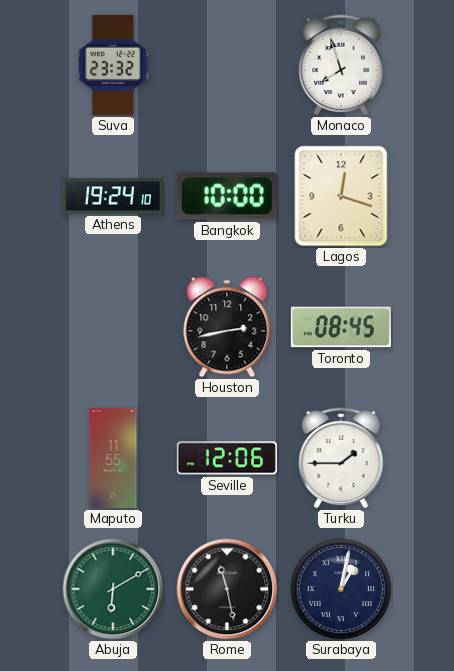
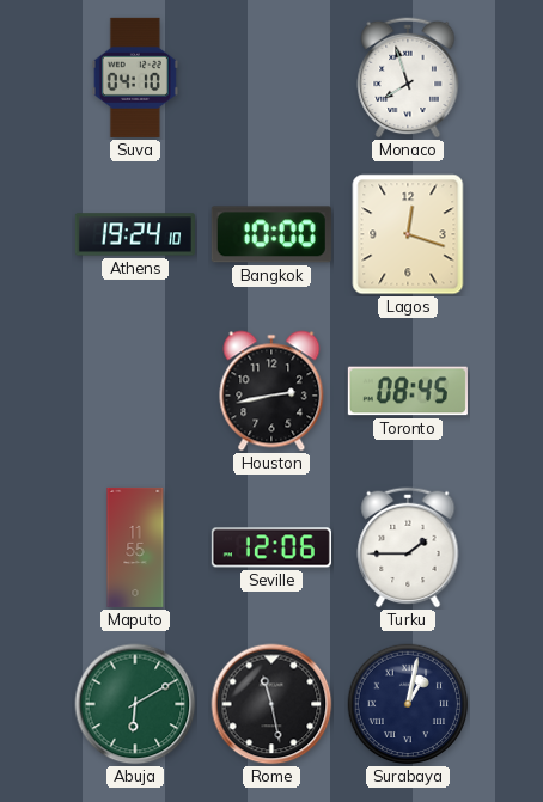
Suva: 23:32 -> 04:10 (135, 78)
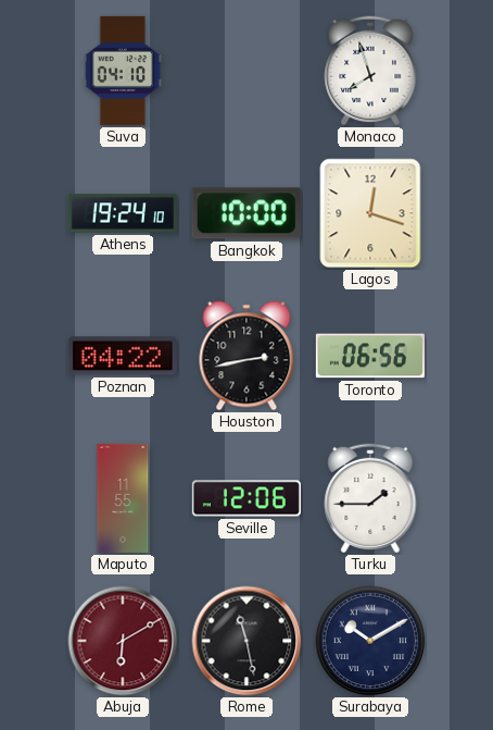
Poznan: none -> 04:22 (123, 356)
Toronto: 08:45 -> 06:56 (370, 356)
Abuja dial: green -> burgundy (123, 641)
Surabaya: 1:02 -> 10:10 (370, 641)
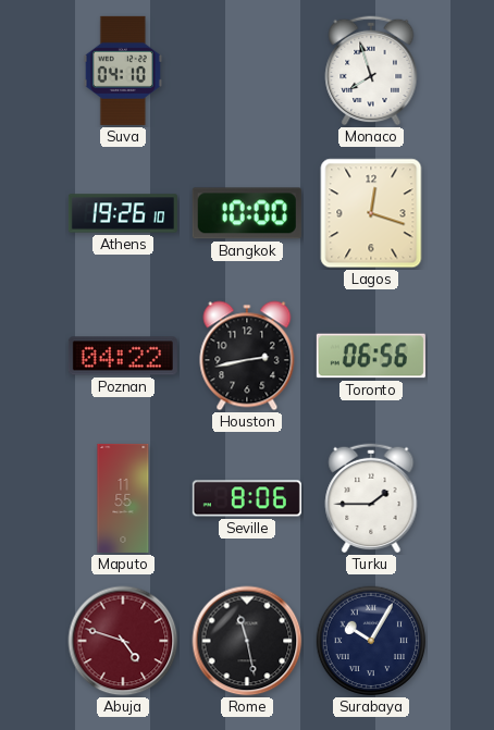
Athens: 19:24 -> 19:26 (123, 213)
Seville: 12:06 -> 8:06 (247, 498)
Abuja: 6:10 -> 4:48 (123, 641)
Surabaya: 10:10 -> 10:05 (371, 641)
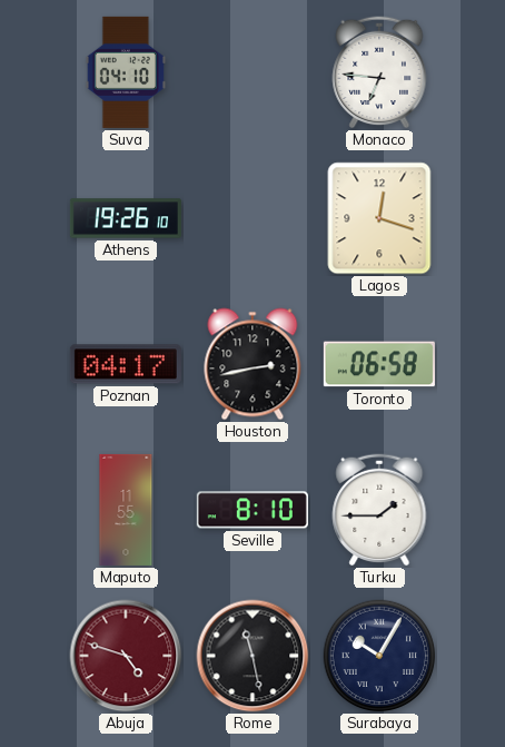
Monaco: 7:57 -> 6:46 (379, 72)
Bangkok: 10:00 -> none (247, 213)
Poznan: 04:22 -> 04:17 (126, 364)
Toronto: 06:56 -> 06:58 (379, 364)
Seville: 8:06 -> 8:10 (253, 510)
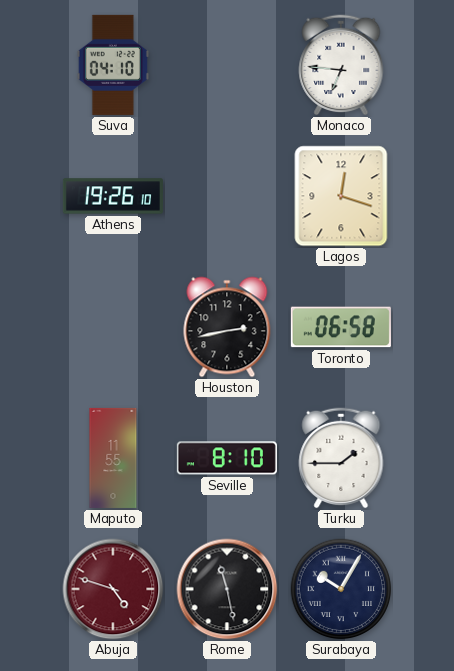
Poznan: 04:17 -> none (126, 364)
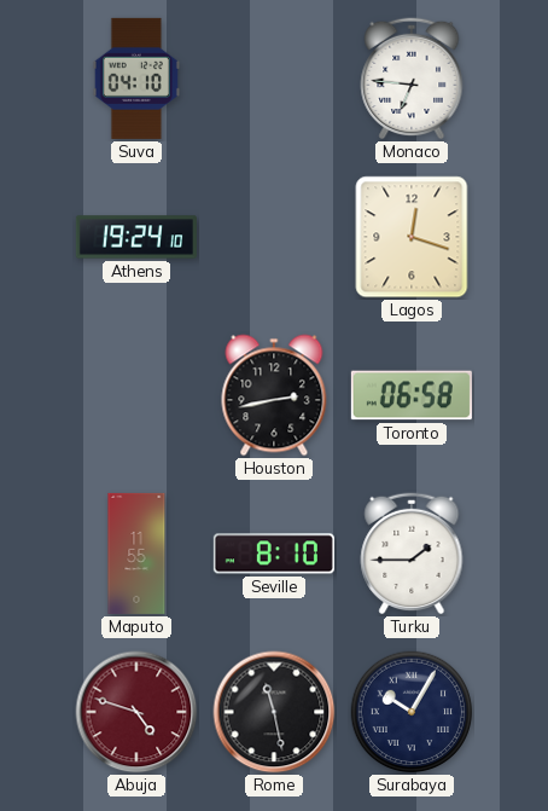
Athens: 19:26 -> 19:24 (136, 237)
